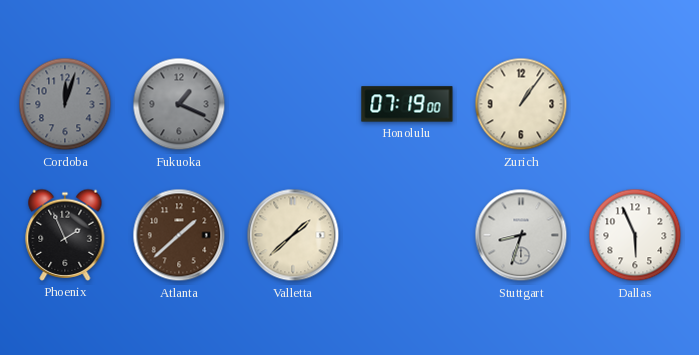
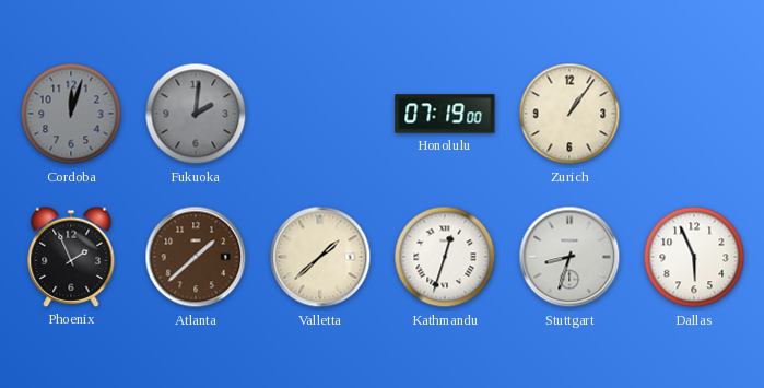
Fukuoka: 1:19 -> 2:01 (196, 114)
Kathmandu: none -> 12:33 (445, 257)
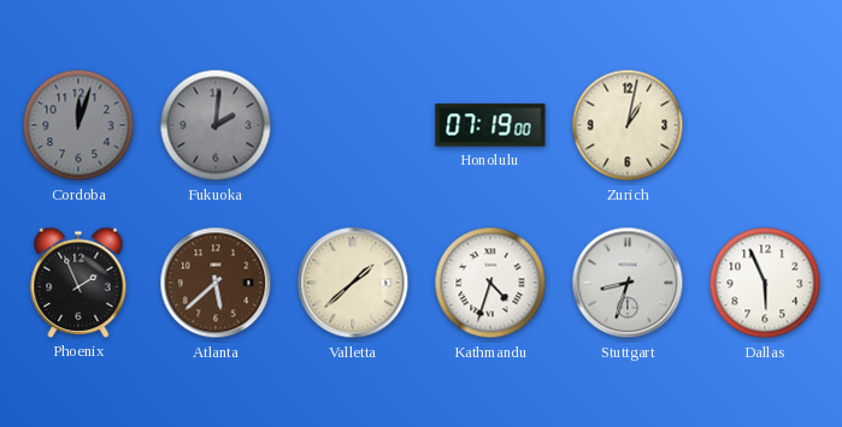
Zurich: 1:06 -> 1:02 (628, 125)
Atlanta: 1:38 -> 5:38 (216, 283)
Kathmandu: 12:33 -> 4:33 (490, 283)
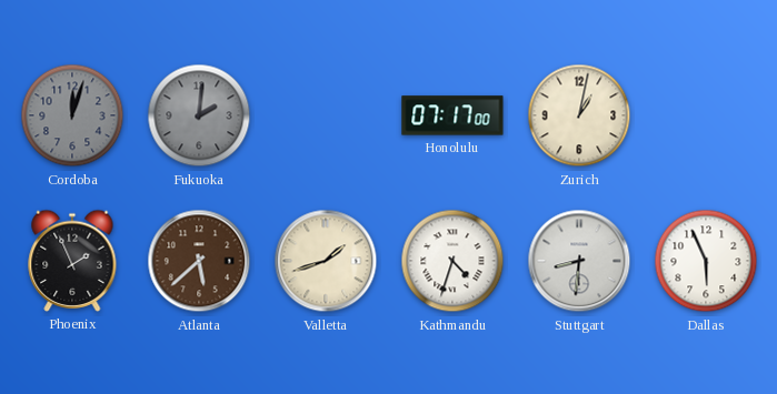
Honolulu: 07:19 -> 07:17 (452, 115)
Valletta: 1:38 -> 1:42 (326, 261)
Stuttgart: 8:33 -> 8:31 (579, 261)
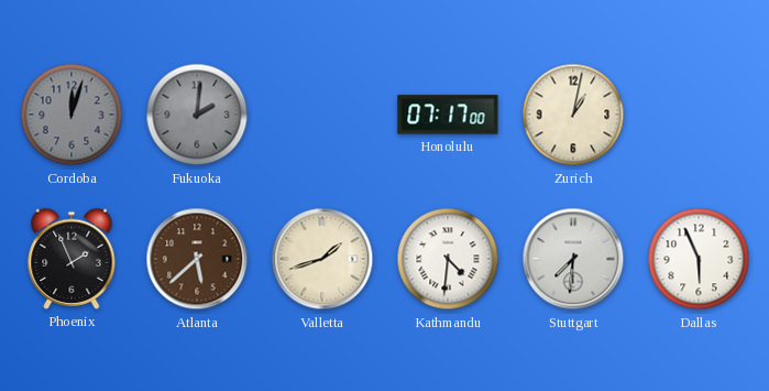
Kathmandu: 4:33 -> 4:31 (448, 259)
Stuttgart: 8:31 -> 7:31 (573, 259)
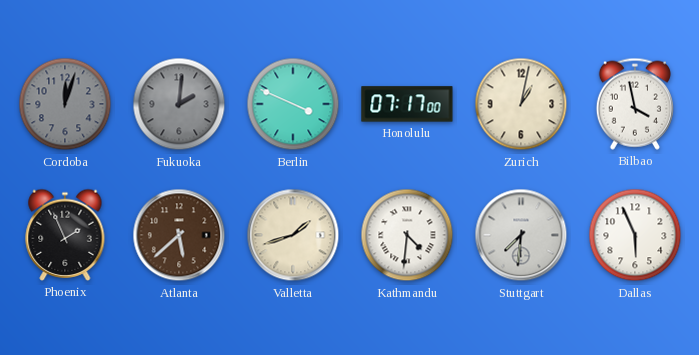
Berlin: none -> 3:49 (293, 104)
Bilbao: none -> 3:58 (635, 104)
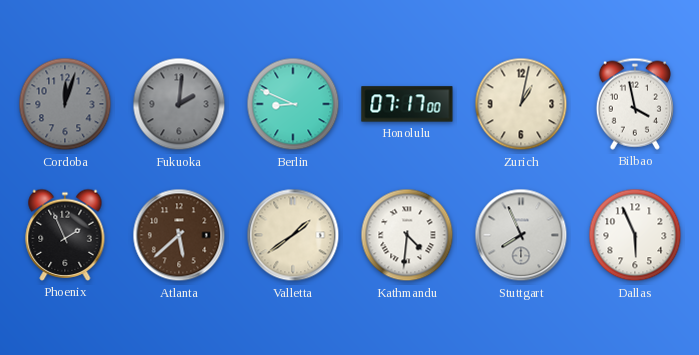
Berlin: 3:49 -> 8:49 (293, 104)
Valletta: 1:42 -> 1:39 (293, 235)
Stuttgart: 7:31 -> 7:56 (521, 235)
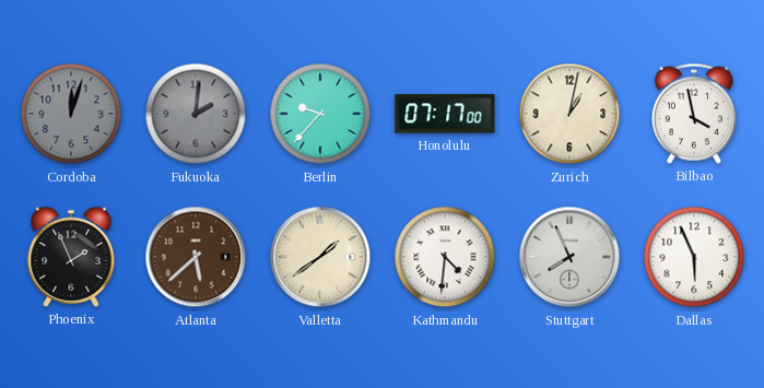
Berlin: 8:49 -> 9:37 (320, 114)
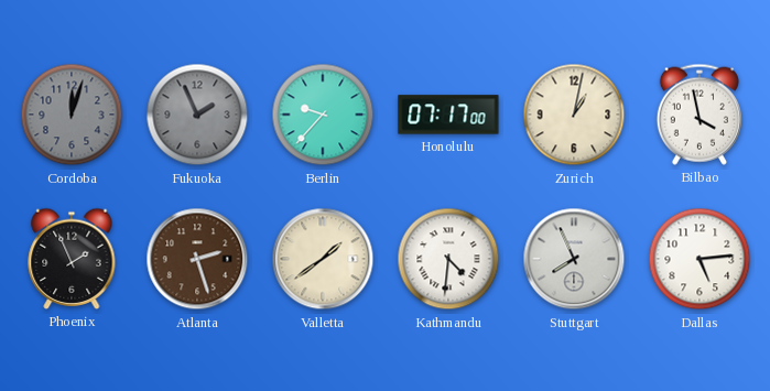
Fukuoka: 2:01 -> 1:56 (197, 115)
Atlanta: 5:38 -> 2:27 (197, 259)
Dallas: 5:56 -> 5:14 (699, 259)
